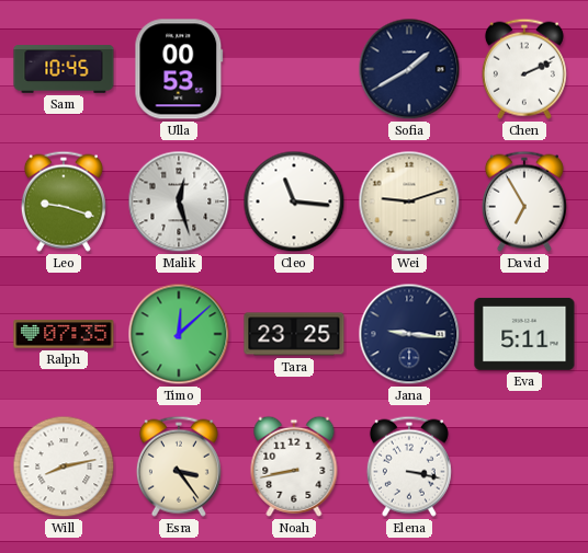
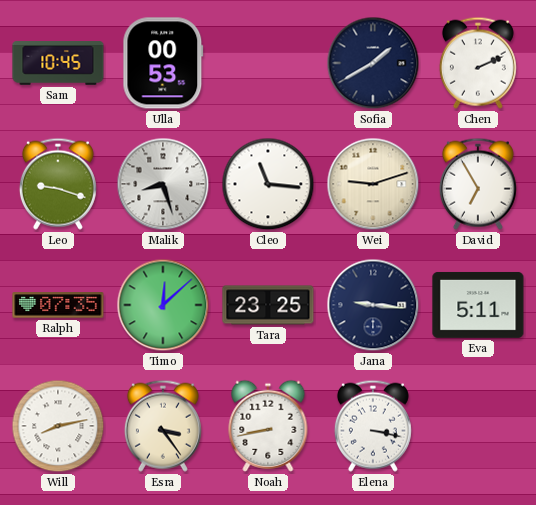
Malik: 12:27 -> 8:27 (163, 184)
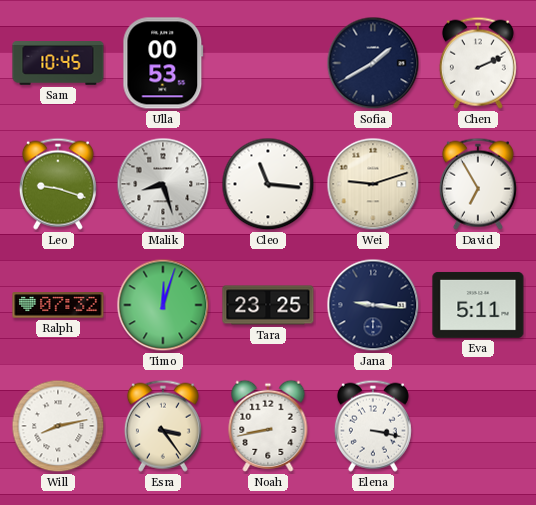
Ralph: 07:35 -> 07:32 (58, 305)
Timo: 12:08 -> 12:03 (163, 305)
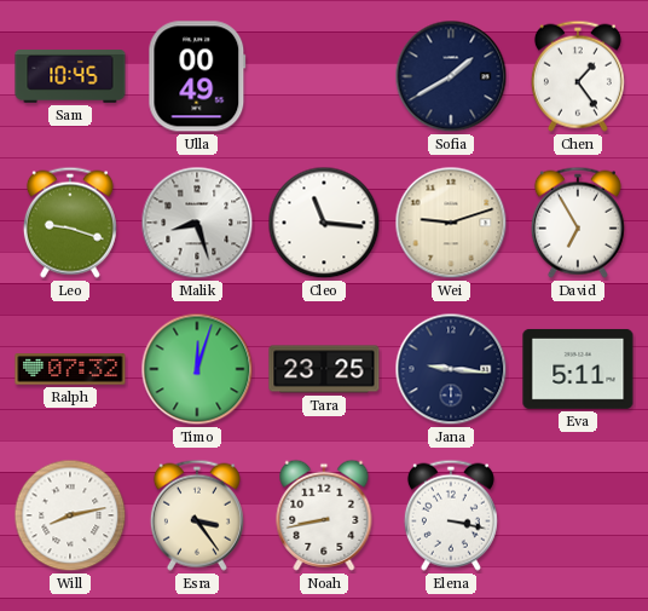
Ulla: 00:53 -> 00:49 (197, 76)
Chen: 2:11 -> 1:24 (578, 76)
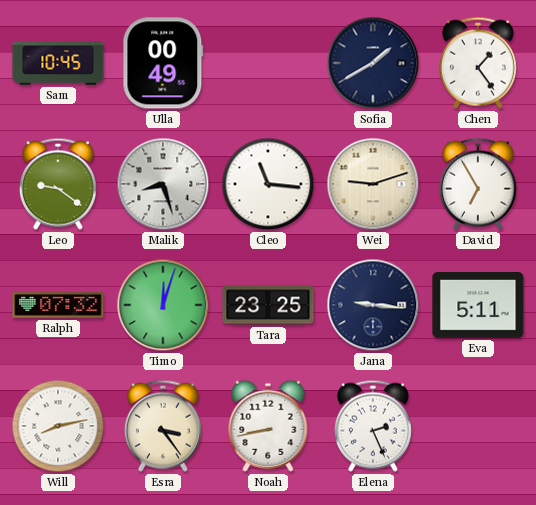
Leo: 9:18 -> 9:21 (58, 184)
Elena: 3:17 -> 2:26 (373, 426)
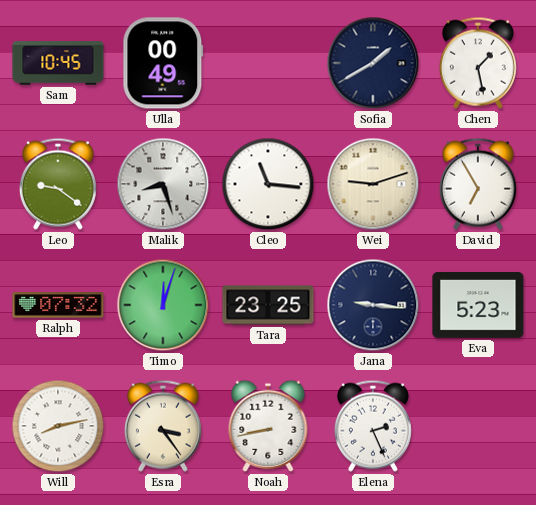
Chen: 1:24 -> 1:28 (478, 63)
Eva: 5:11 -> 5:23 (478, 305)
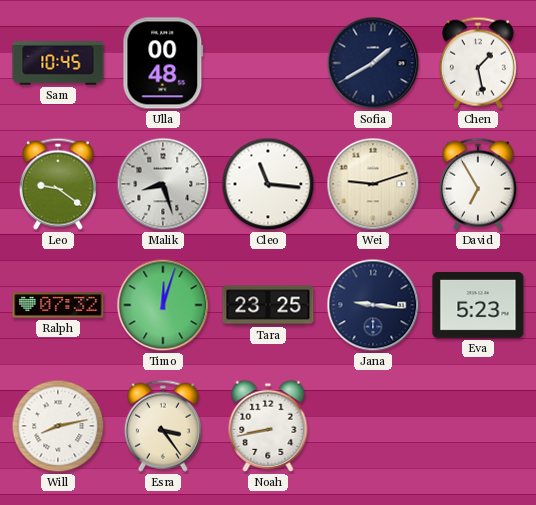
Ulla: 00:49 -> 00:48 (163, 63)
Elena: 2:26 -> none (373, 426)
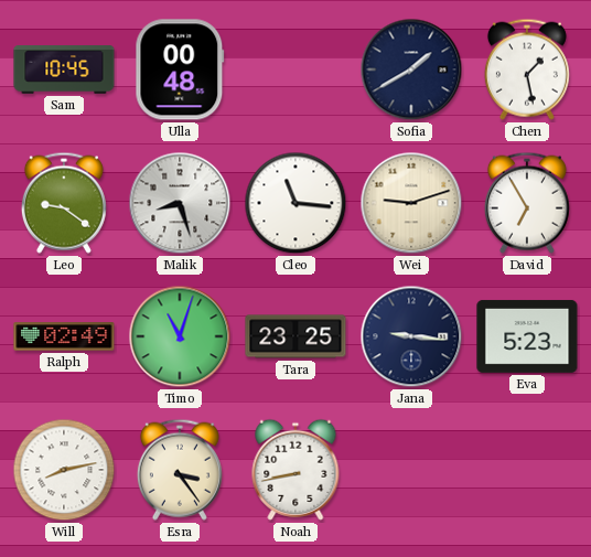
Ralph: 07:32 -> 02:49 (64, 336)
Timo: 12:03 -> 11:03 (180, 336)
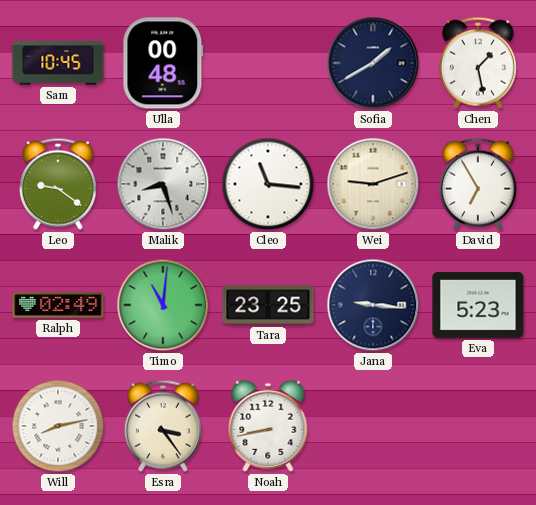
Timo: 11:03 -> 11:01 (163, 305)
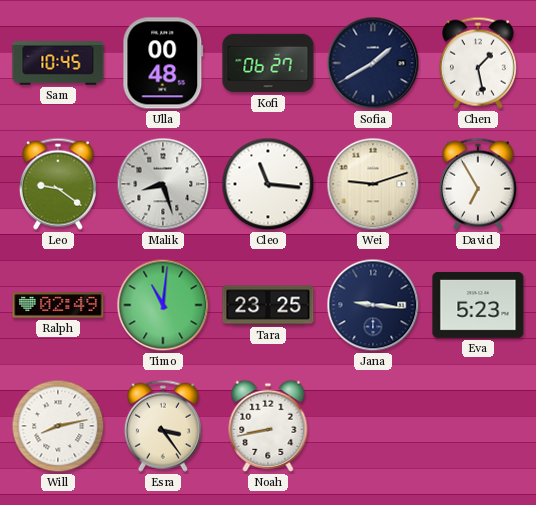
Kofi: none -> 06:27 (268, 63)
